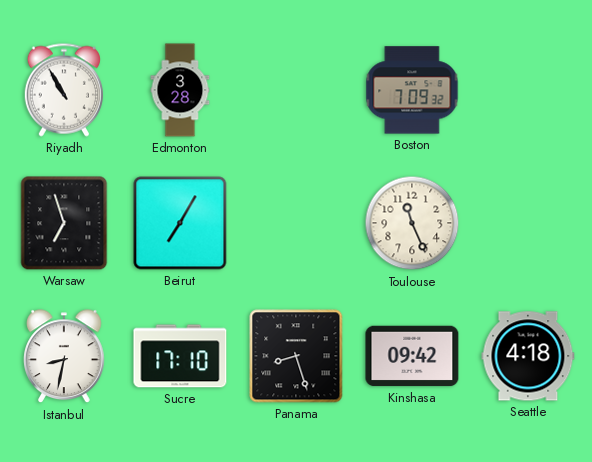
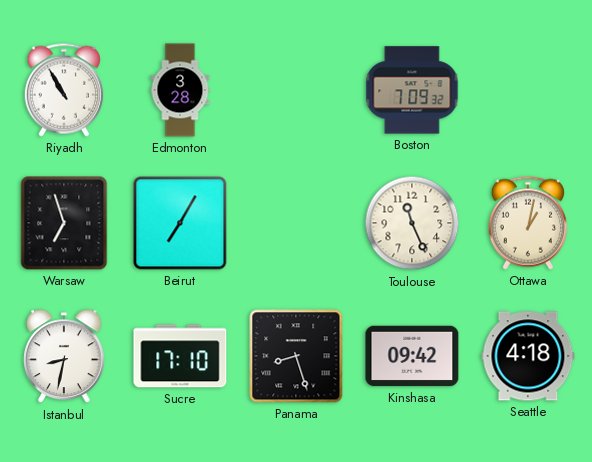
Ottawa: none -> 1:02 (528, 223)
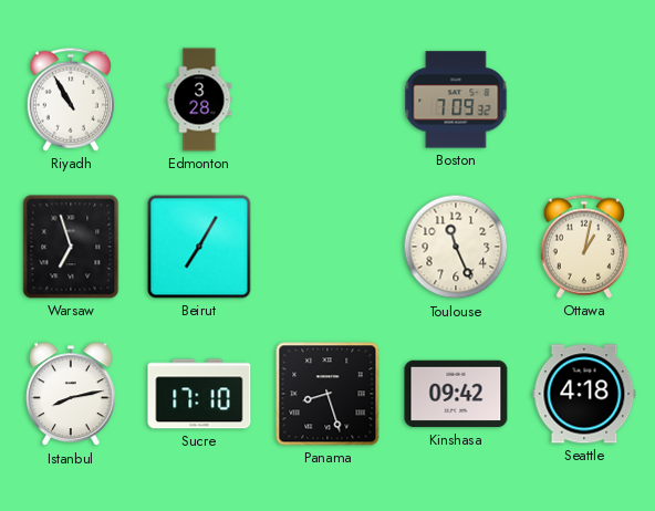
Istanbul: 8:32 -> 8:13 (72, 395)
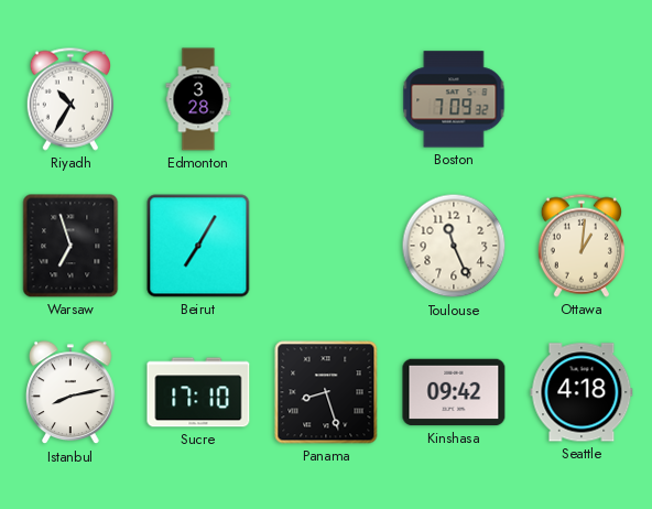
Riyadh: 10:55 -> 10:35 (70, 99)
Ottawa: 1:02 -> 1:01 (582, 246)
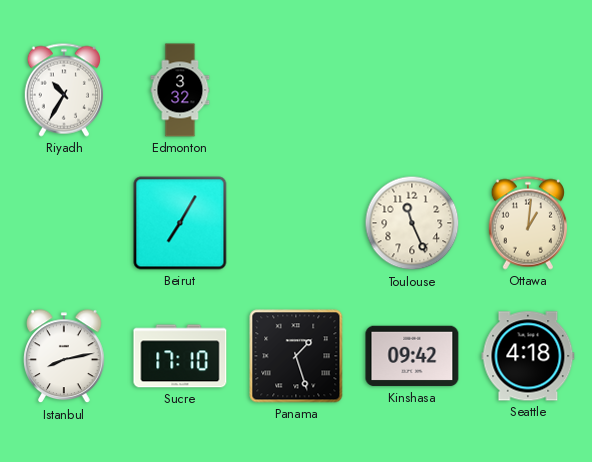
Edmonton: 3:28 -> 3:32 (180, 90)
Boston: 7:09 -> none (454, 99)
Warsaw: 6:57 -> none (70, 246)
Panama: 8:27 -> 1:27 (296, 356)
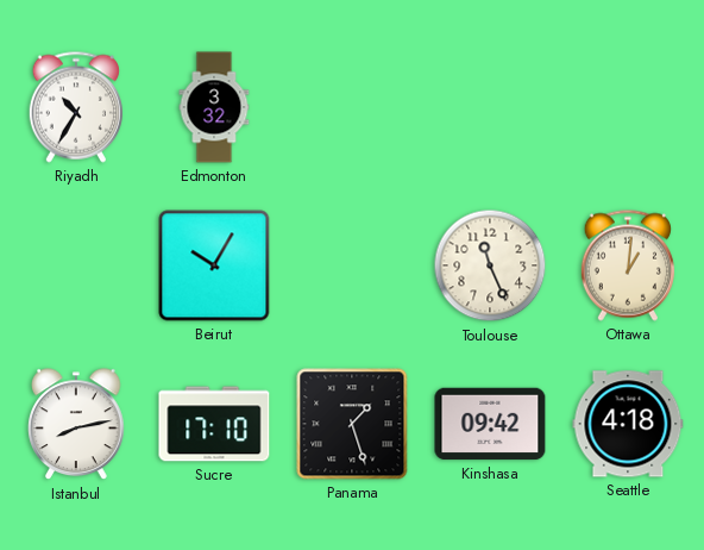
Beirut: 7:05 -> 10:05 (214, 265)
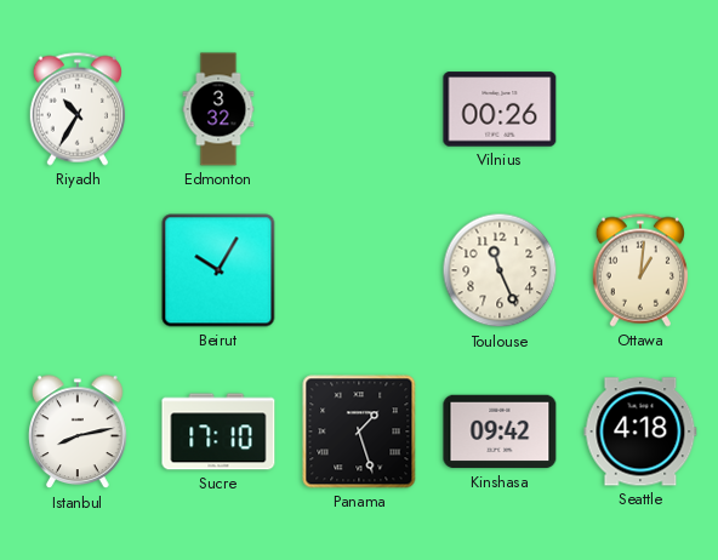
Vilnius: none -> 00:26 (500, 109)
